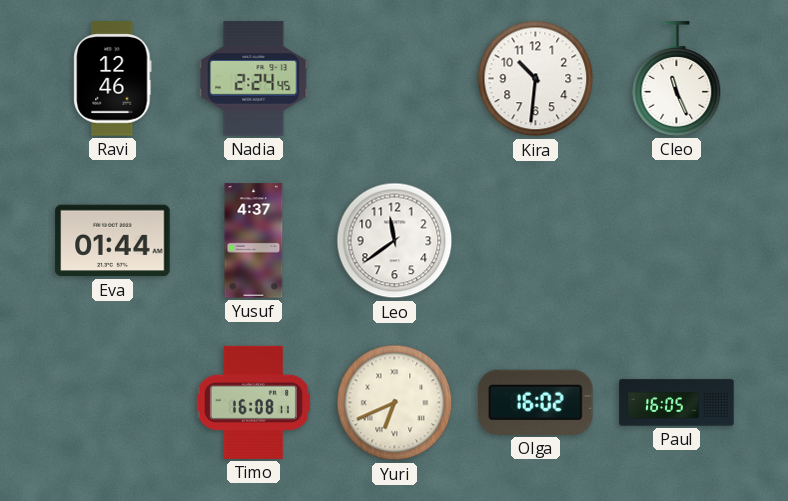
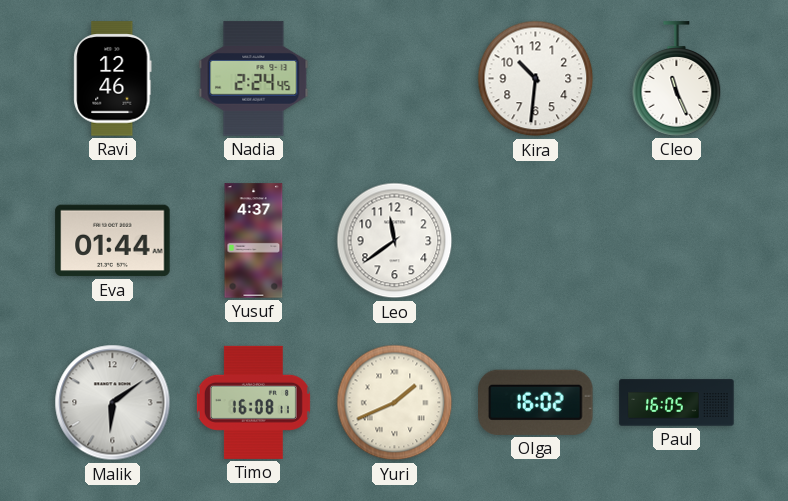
Malik: none -> 6:09 (113, 403)
Yuri: 6:41 -> 1:41 (395, 403)
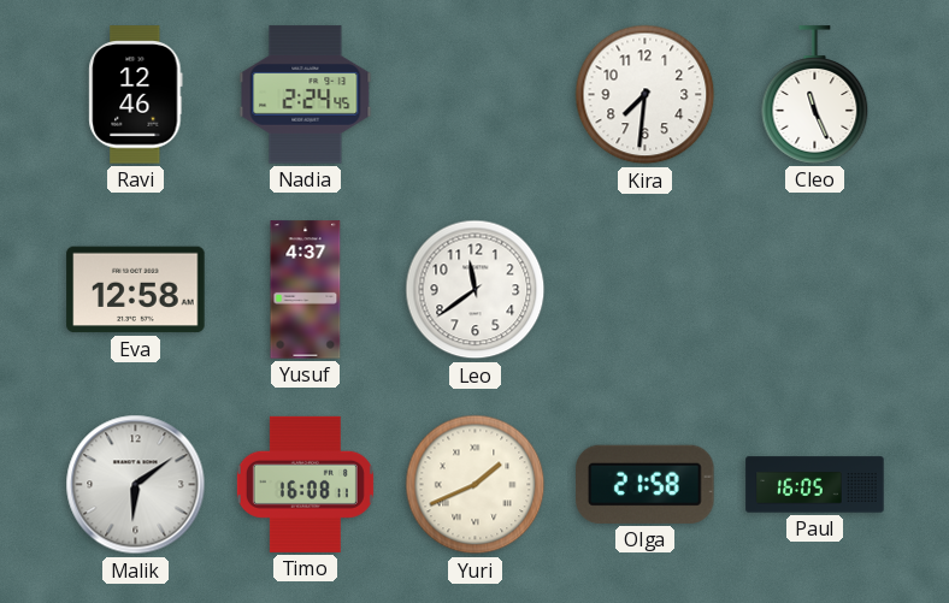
Kira: 10:31 -> 7:31 (646, 95)
Eva: 01:44 -> 12:58 (136, 290)
Olga: 16:02 -> 21:58 (646, 484)
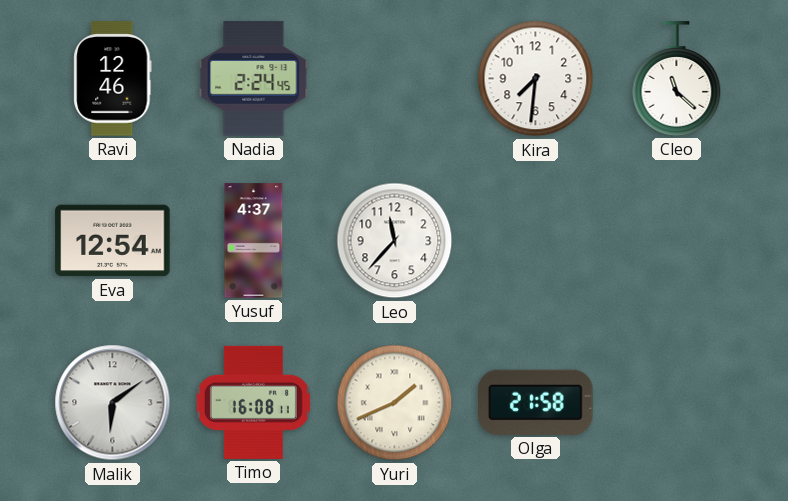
Cleo: 11:26 -> 11:22 (677, 79)
Eva: 12:58 -> 12:54 (113, 241)
Leo: 11:39 -> 11:37 (395, 241)
Paul: 16:05 -> none (815, 485)
